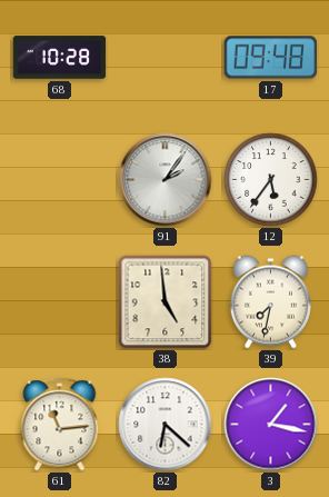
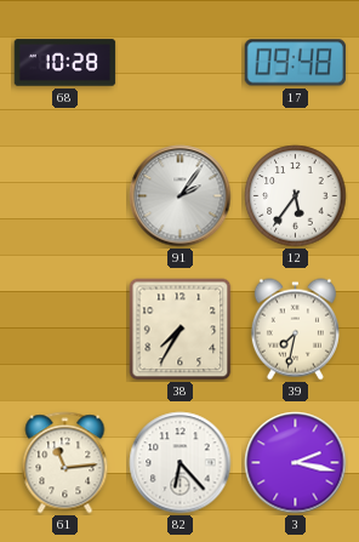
38: 4:59 -> 7:35 (181, 330)
82: 6:22 -> 6:23 (181, 463)
3: 1:17 -> 2:17 (296, 463)
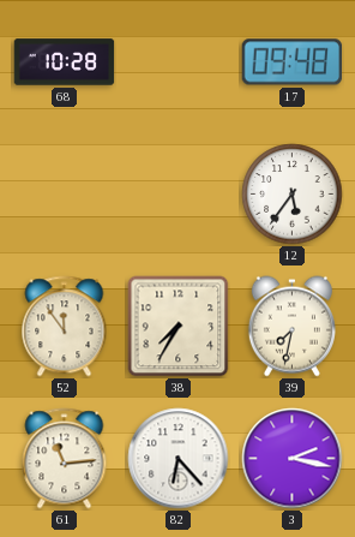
91: 2:06 -> none (181, 196)
52: none -> 11:54 (65, 327)
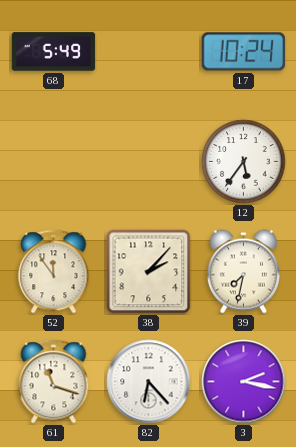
68: 10:28 -> 5:49 (54, 52)
17: 09:48 -> 10:24 (244, 52)
38: 7:35 -> 2:07 (149, 272)
61: 11:14 -> 11:18 (54, 382)
